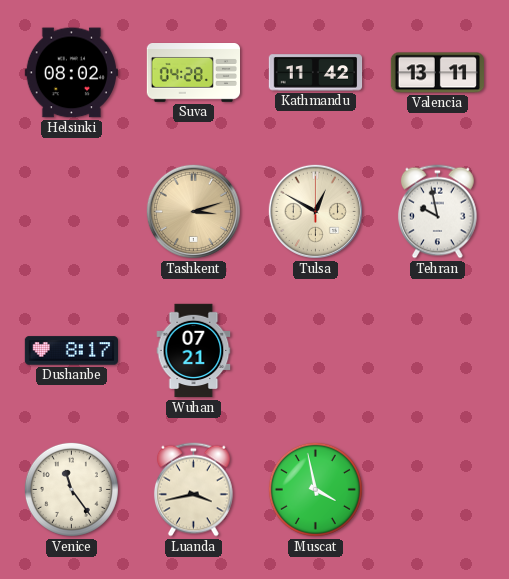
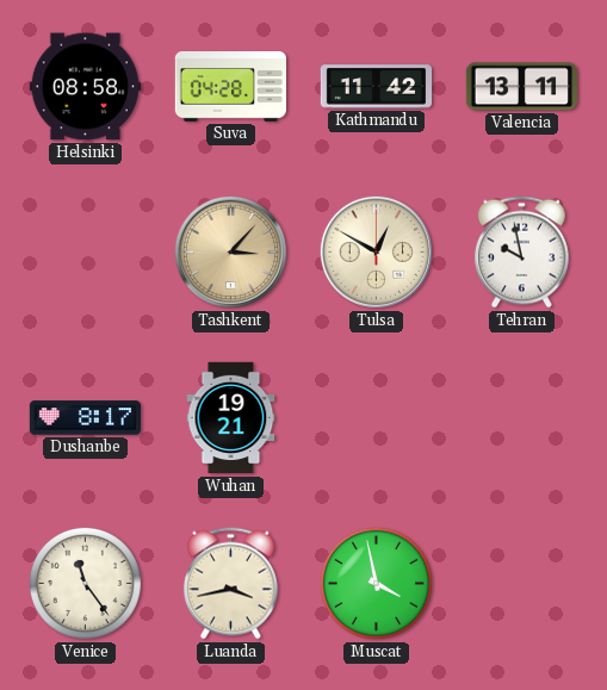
Helsinki: 08:02 -> 08:58 (85, 87)
Tashkent: 3:12 -> 3:07 (230, 251)
Wuhan: 07:21 -> 19:21 (231, 418)
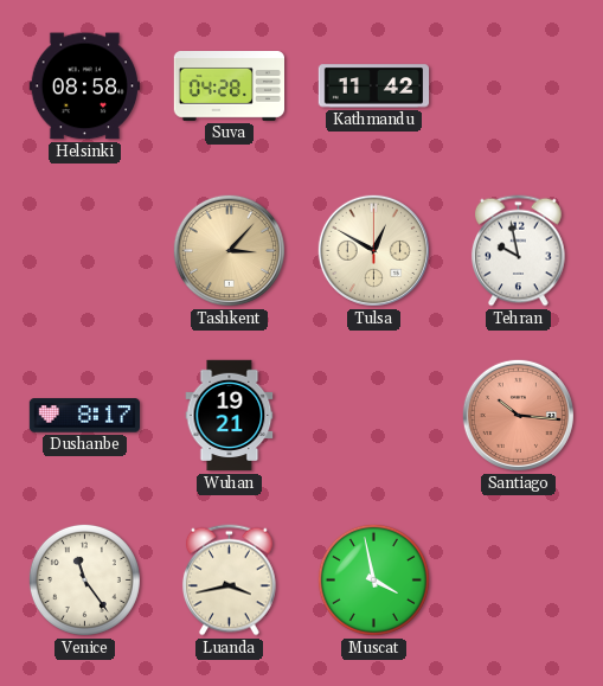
Valencia: 13:11 -> none (521, 87)
Santiago: none -> 10:16 (518, 415)
